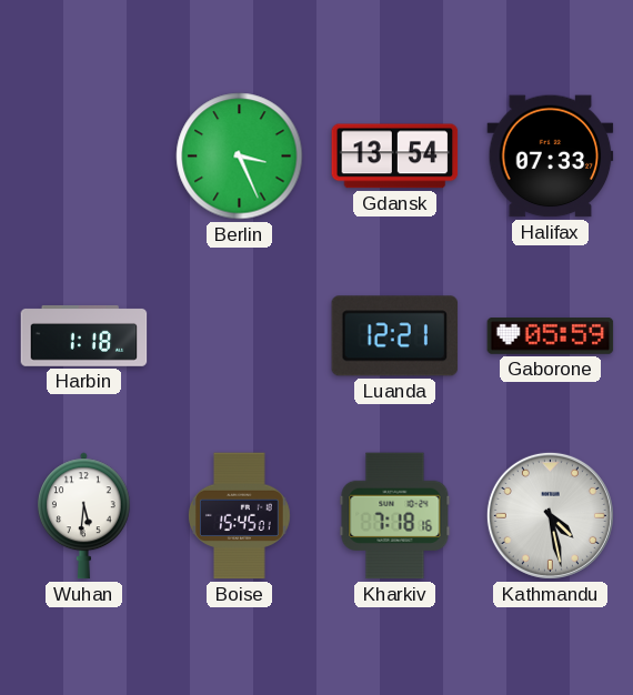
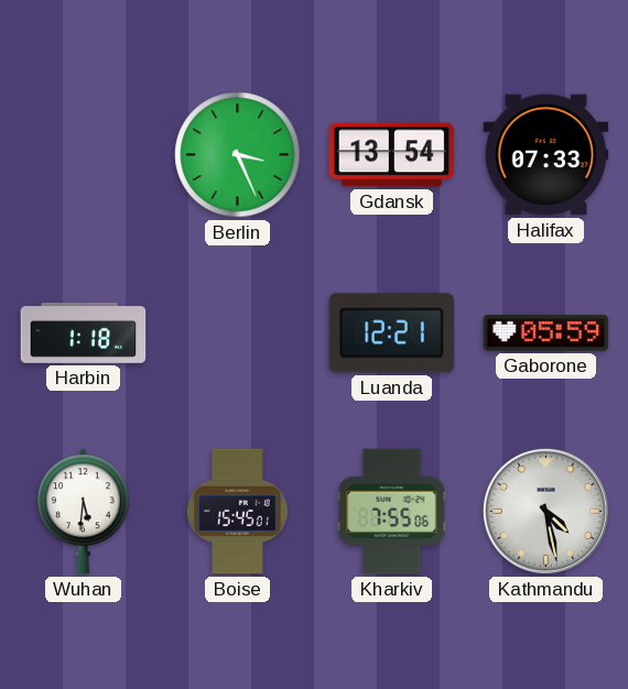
Kharkiv: 7:18 -> 7:55 (392, 512)
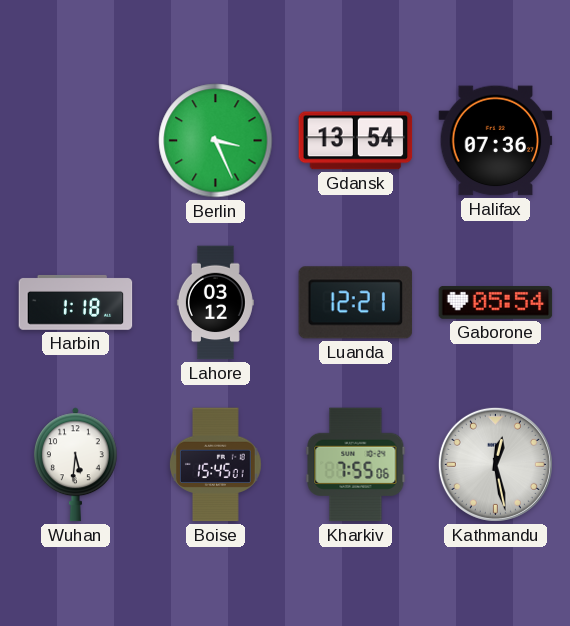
Halifax: 07:33 -> 07:36 (496, 141)
Lahore: none -> 03:12 (215, 303)
Gaborone: 05:59 -> 05:54 (496, 303)
Kathmandu: 4:28 -> 12:28 (495, 464)
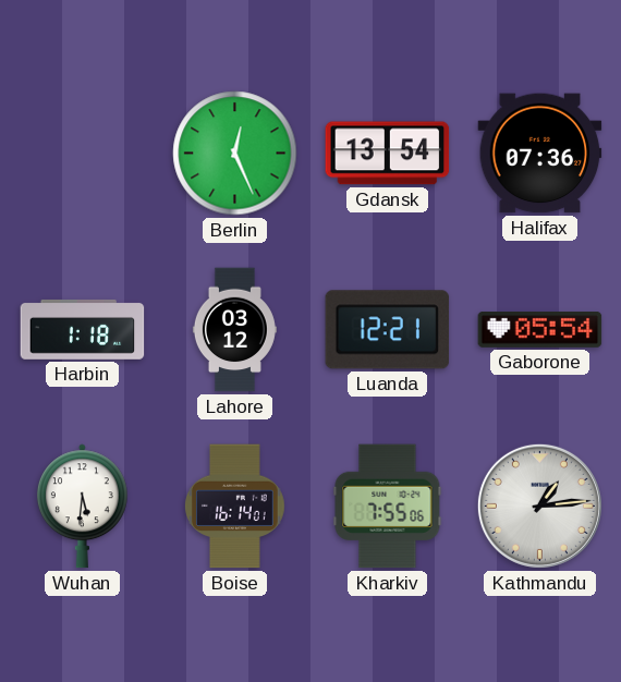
Berlin: 3:26 -> 12:26 (235, 154)
Boise: 15:45 -> 16:14 (234, 507)
Kathmandu: 12:28 -> 1:14 (539, 506)
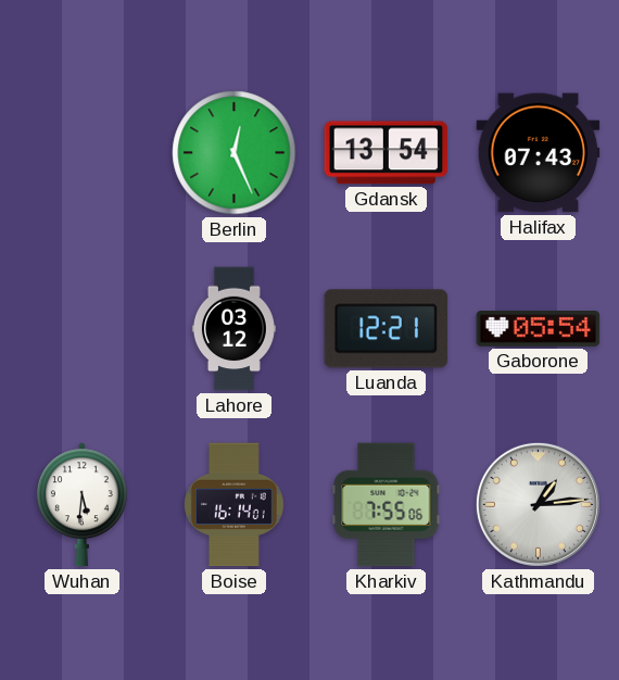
Halifax: 07:36 -> 07:43 (539, 153)
Harbin: 1:18 -> none (83, 330)
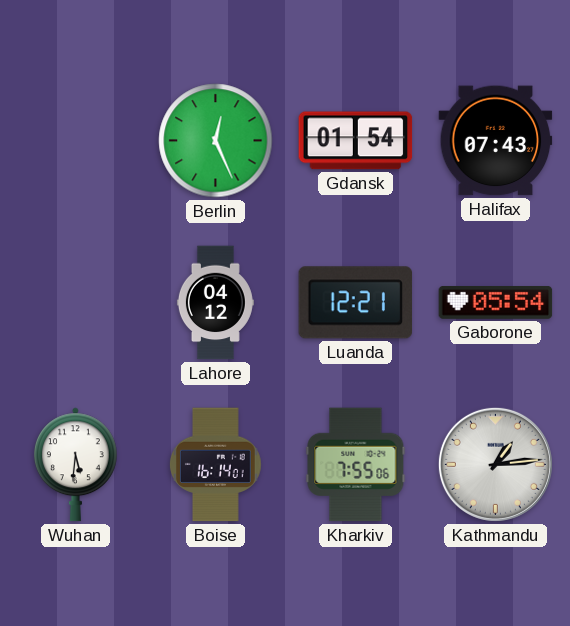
Gdansk: 13:54 -> 01:54 (356, 141)
Lahore: 03:12 -> 04:12 (215, 303)
